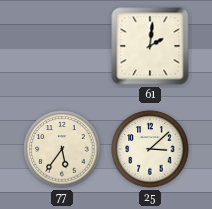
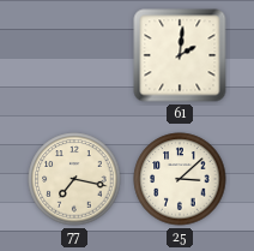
77: 5:36 -> 7:17 (74, 179)
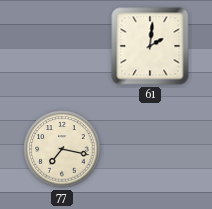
25: 3:08 -> none (180, 179)
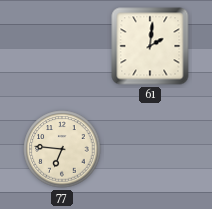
77: 7:17 -> 6:46 (62, 149)
